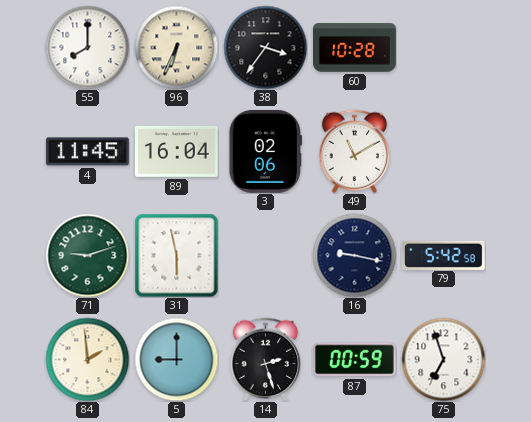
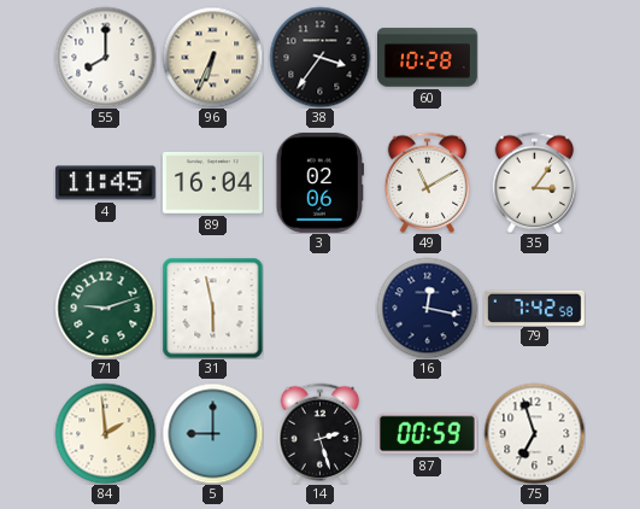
35: none -> 3:06 (535, 182)
16: 9:17 -> 12:17 (427, 308)
79: 5:42 -> 7:42 (534, 308)
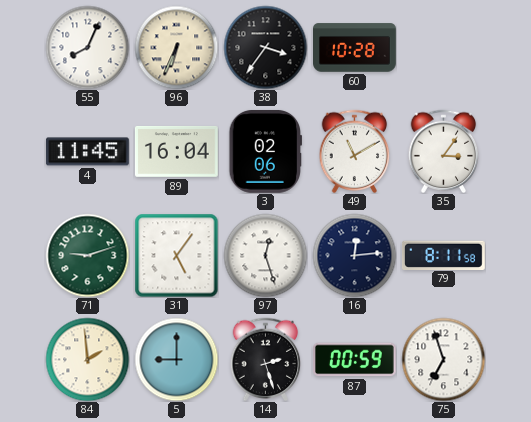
55: 8:00 -> 8:04 (87, 47)
31: 5:58 -> 5:06 (176, 255)
97: none -> 12:27 (265, 255)
16: 12:17 -> 12:14 (354, 255)
79: 7:42 -> 8:11 (443, 255)
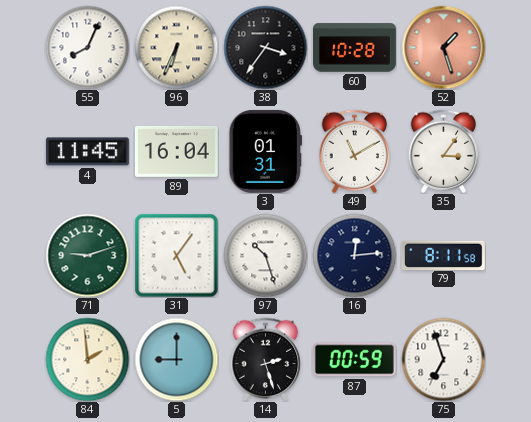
52: none -> 1:27 (443, 47)
3: 02:06 -> 01:31 (265, 151)
97: 12:27 -> 10:27 (265, 255)
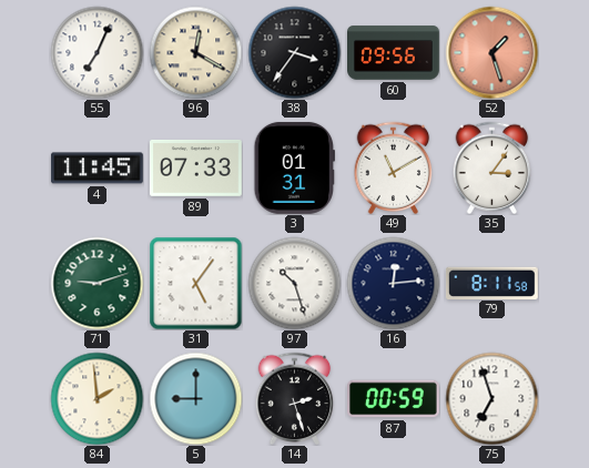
55: 8:04 -> 7:04 (97, 52)
96: 6:34 -> 12:20 (195, 52)
60: 10:28 -> 09:56 (394, 53)
89: 16:04 -> 07:33 (195, 169)
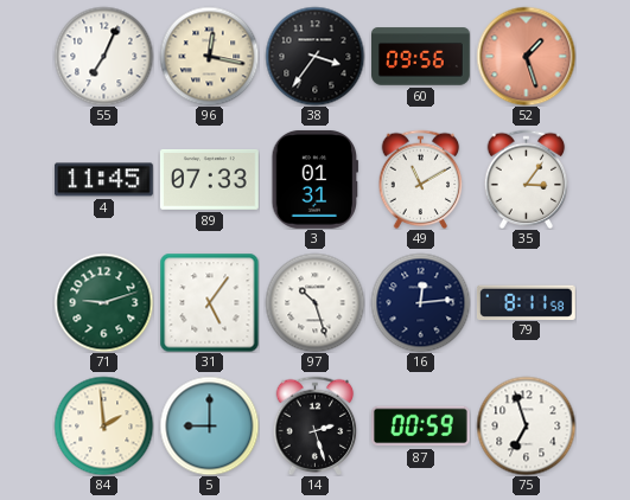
96: 12:20 -> 12:17 (209, 56)
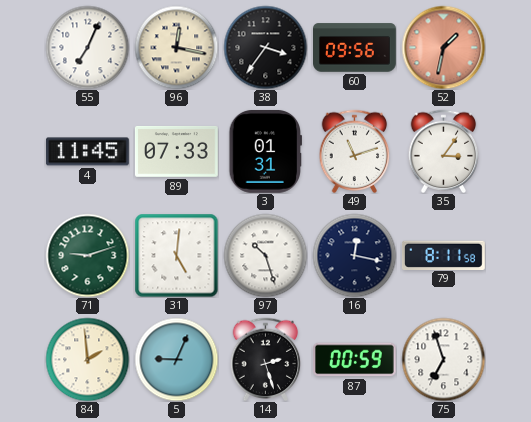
52: 1:27 -> 1:32 (443, 47)
49: 11:10 -> 11:12 (355, 151)
31: 5:06 -> 5:01 (176, 255)
16: 12:14 -> 12:17 (354, 255)
5: 9:00 -> 9:04 (176, 359)
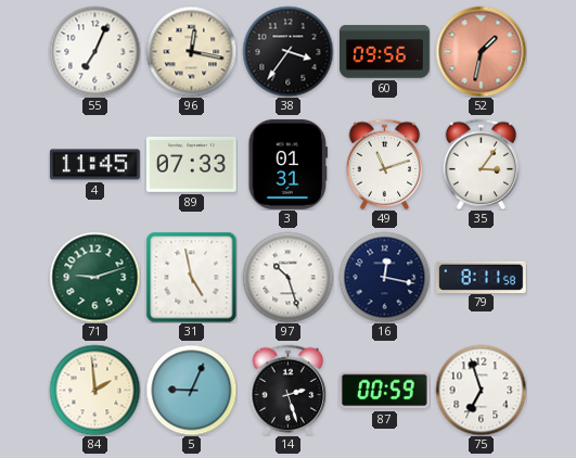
31: 5:01 -> 4:58 (191, 277)
